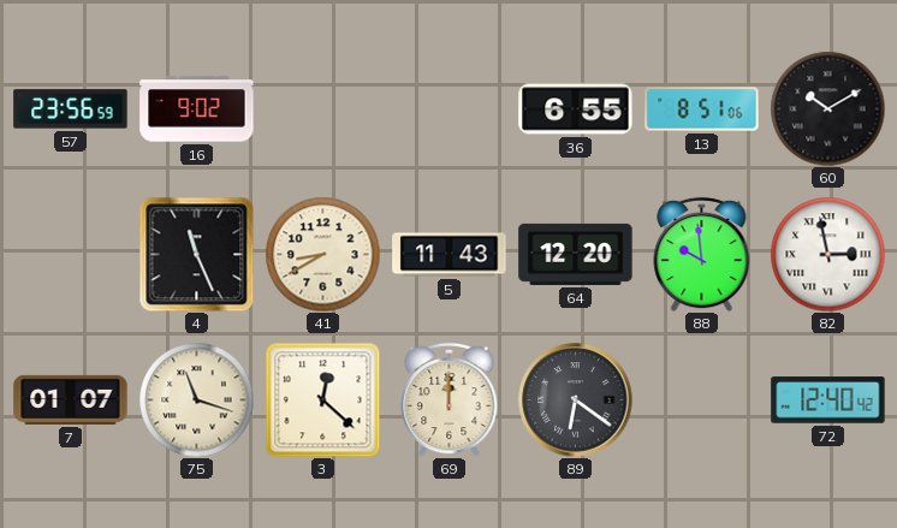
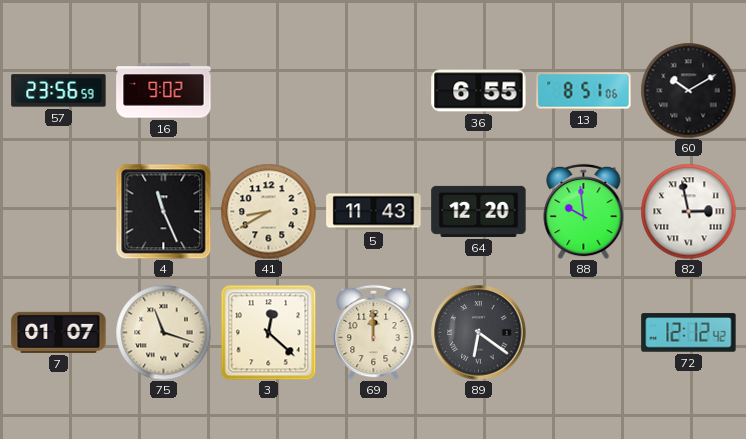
72: 12:40 -> 12:12 (689, 333)
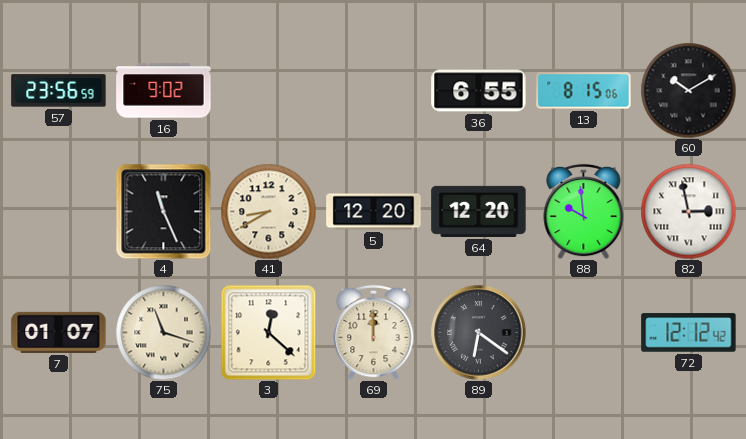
13: 8:51 -> 8:15 (584, 91)
5: 11:43 -> 12:20 (374, 212)
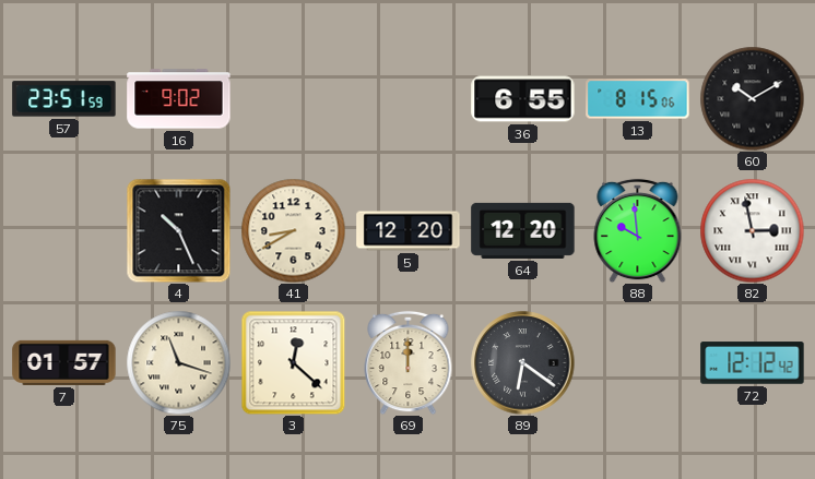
57: 23:56 -> 23:51 (64, 99)
4: 11:26 -> 10:26 (178, 230)
7: 01:07 -> 01:57 (64, 362)
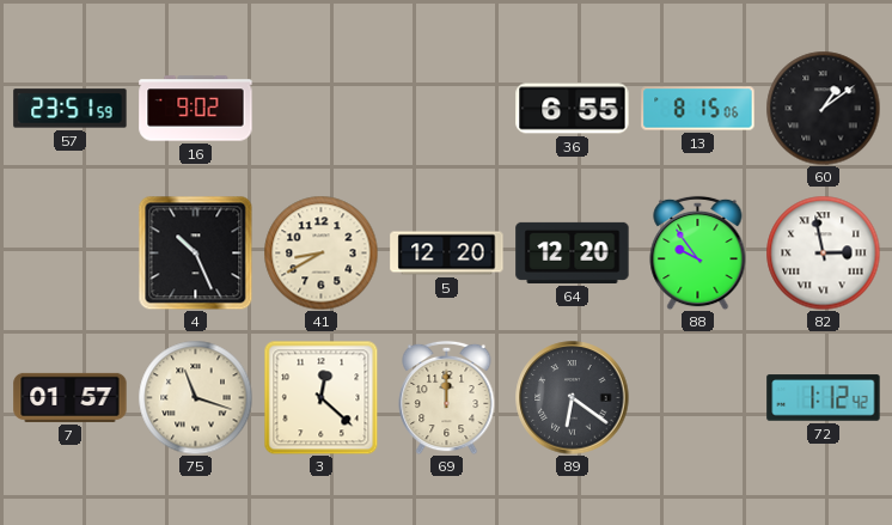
60: 10:10 -> 1:09 (823, 108)
88: 9:59 -> 9:54 (698, 252)
72: 12:12 -> 1:12 (824, 398)
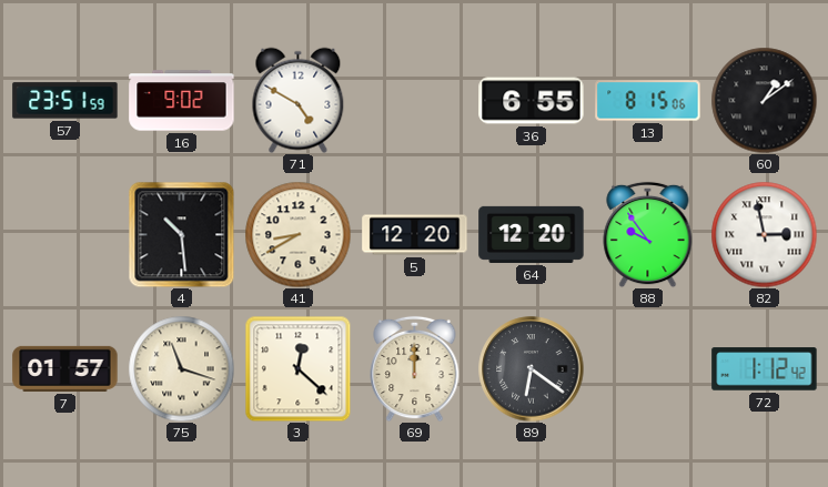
71: none -> 4:50 (299, 100)
4: 10:26 -> 10:29 (181, 234)
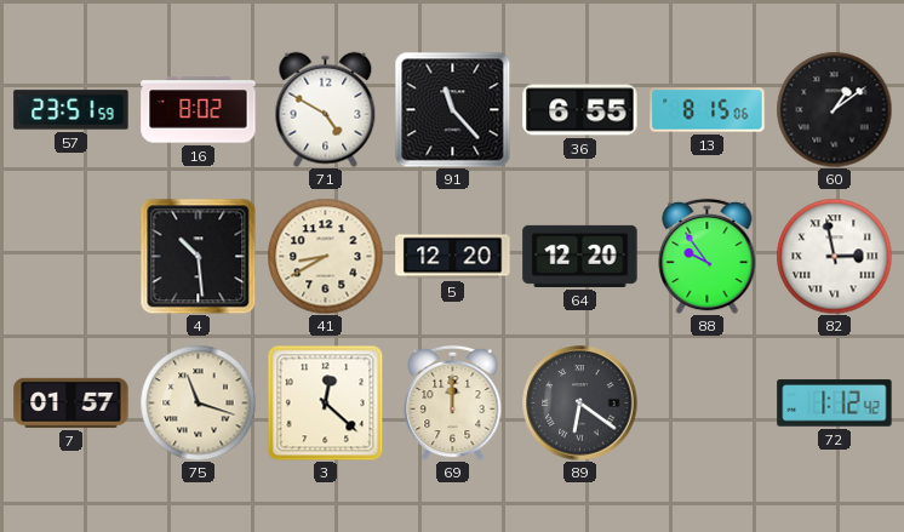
16: 9:02 -> 8:02 (199, 110)
91: none -> 11:23 (452, 109)
